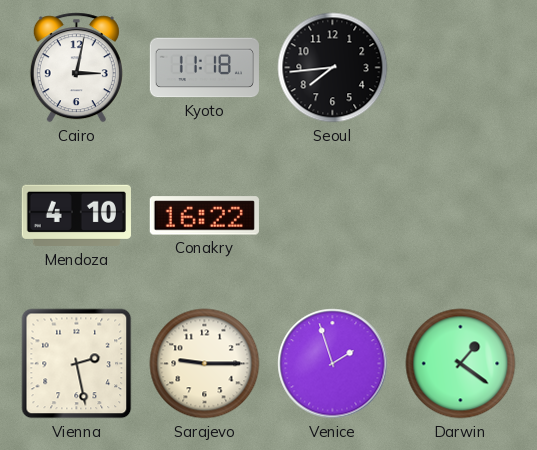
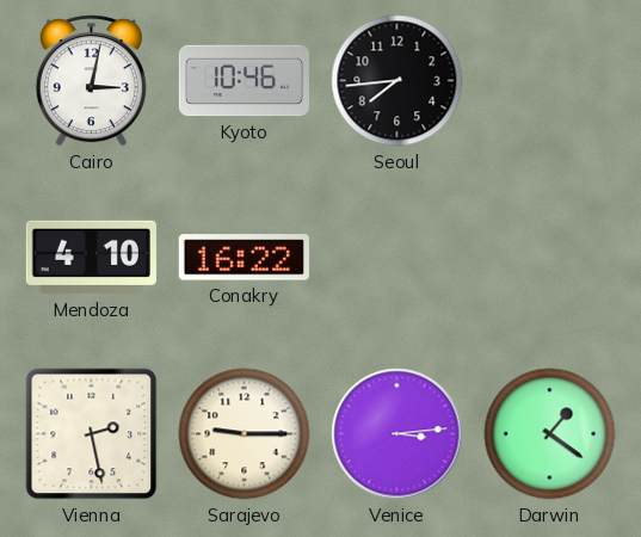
Kyoto: 11:18 -> 10:46 (244, 81)
Venice: 1:57 -> 3:14 (397, 434)
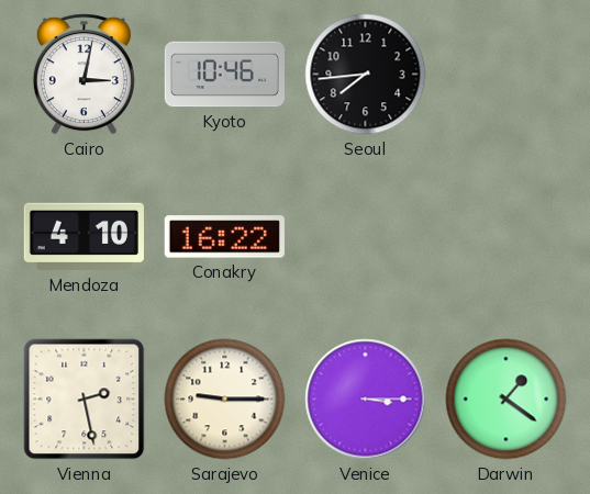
Venice: 3:14 -> 3:15 (366, 400)
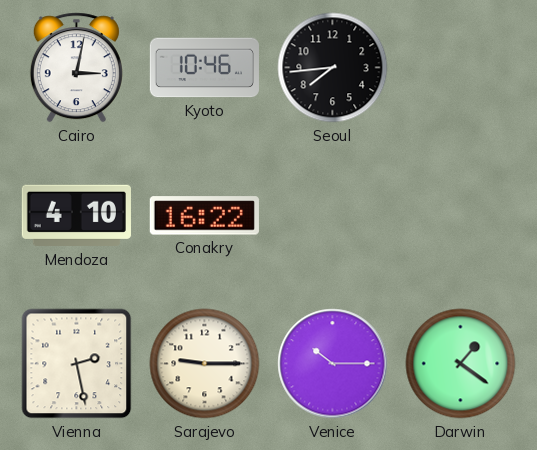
Venice: 3:15 -> 10:15 (333, 364)
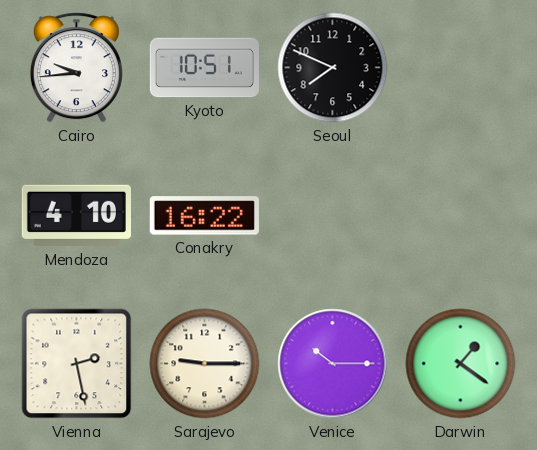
Cairo: 3:02 -> 9:44 (76, 68)
Kyoto: 10:46 -> 10:51 (204, 68)
Seoul: 7:44 -> 7:49 (333, 68)
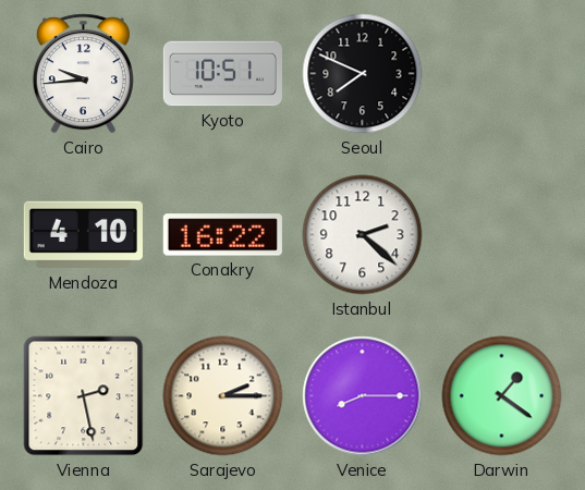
Istanbul: none -> 2:22 (363, 235)
Sarajevo: 9:15 -> 2:15 (223, 396)
Venice: 10:15 -> 8:15 (363, 396)
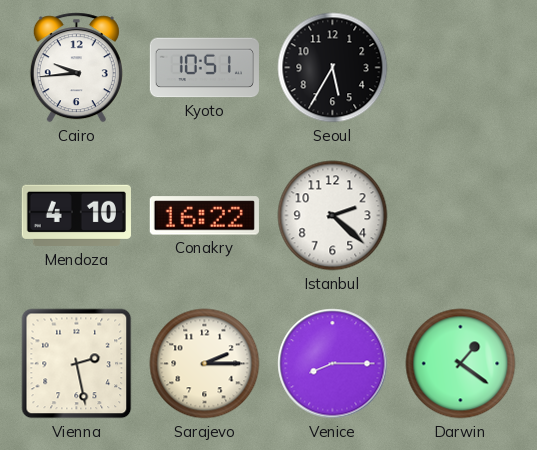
Seoul: 7:49 -> 5:35 (333, 68)
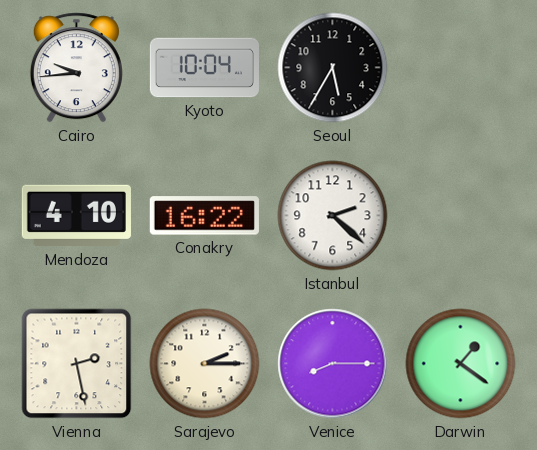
Kyoto: 10:51 -> 10:04 (204, 68)
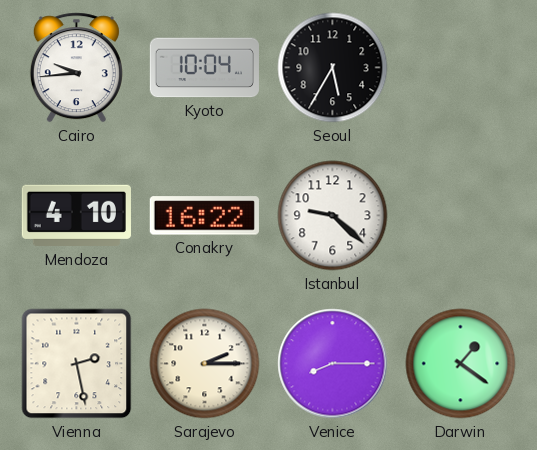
Istanbul: 2:22 -> 9:22 (333, 216)
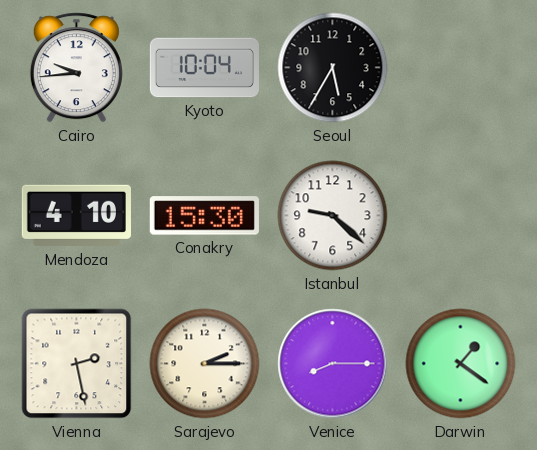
Conakry: 16:22 -> 15:30 (204, 216)
